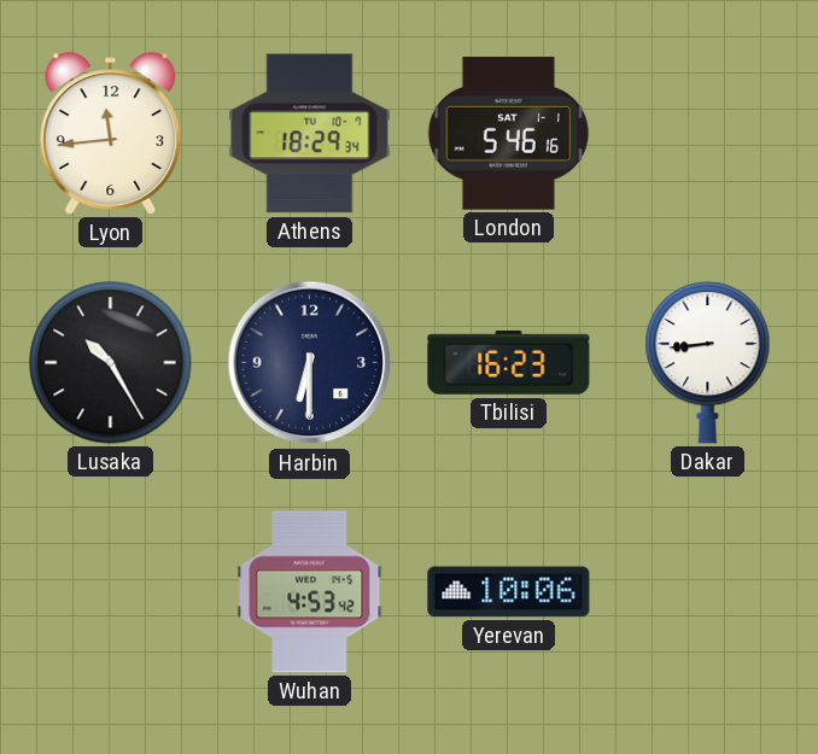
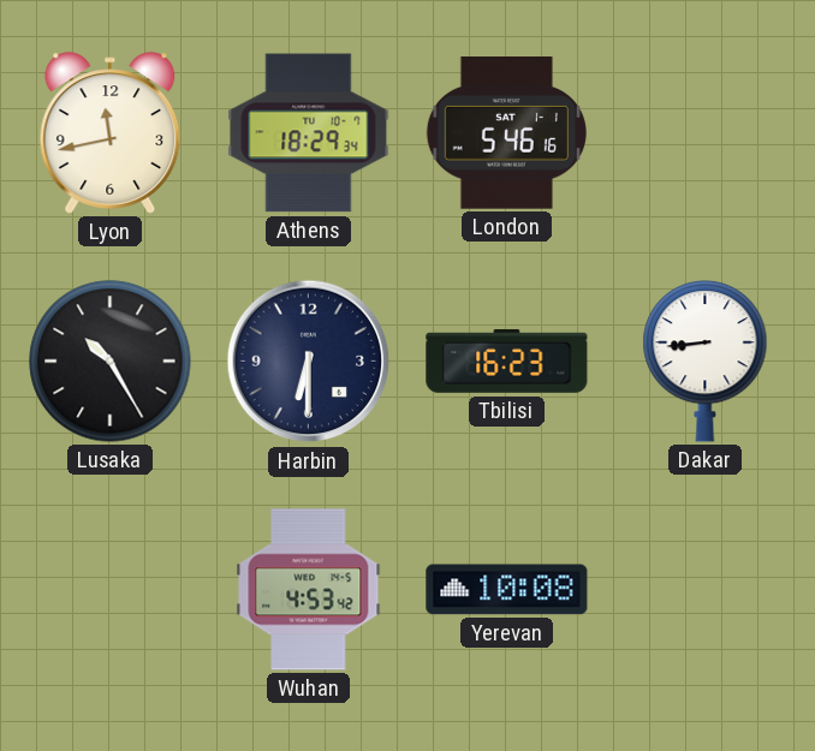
Lyon: 11:44 -> 11:43 (111, 133)
Yerevan: 10:06 -> 10:08 (507, 590)
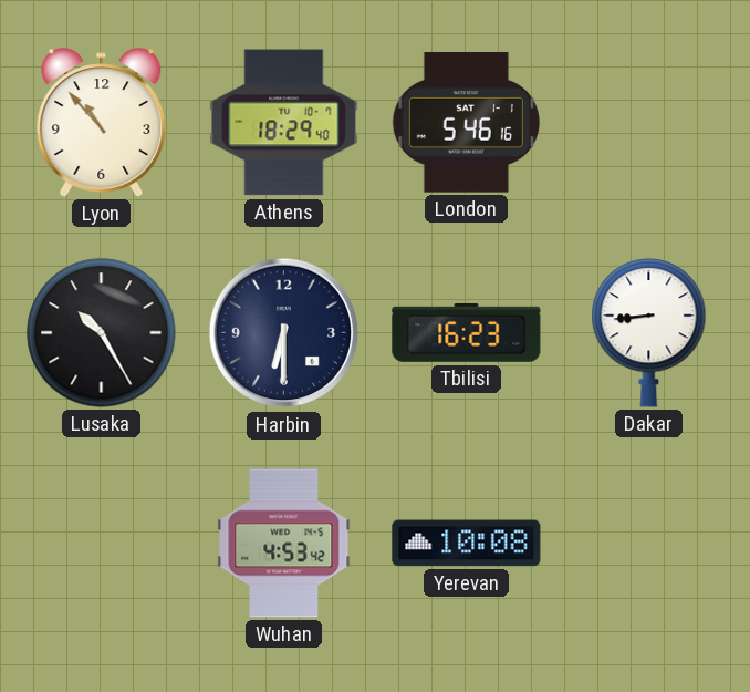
Lyon: 11:43 -> 10:53 (102, 123)
Athens: 18:29:34 -> 18:29:40 (284, 123)
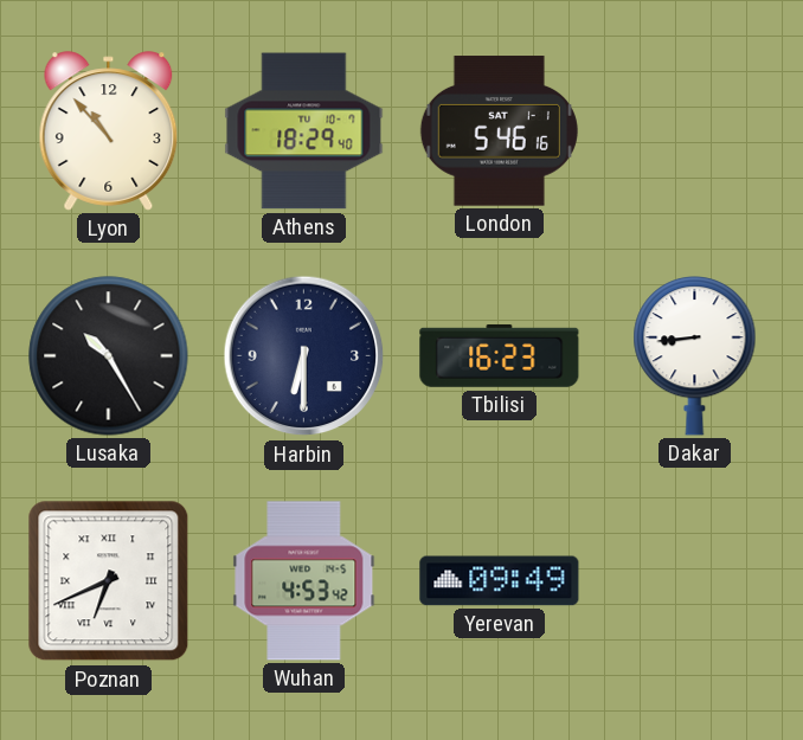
Poznan: none -> 6:41 (109, 581)
Yerevan: 10:08 -> 09:49 (500, 581)
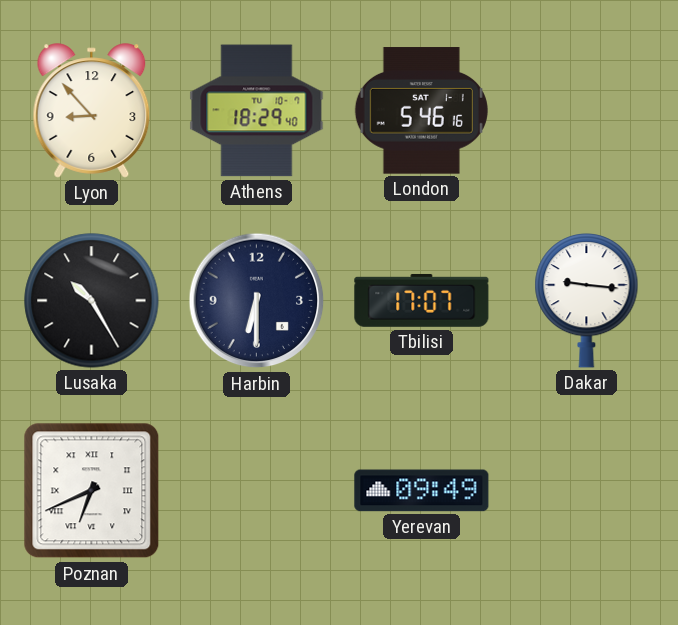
Lyon: 10:53 -> 8:53 (92, 111)
Tbilisi: 16:23 -> 17:07 (422, 300)
Dakar: 8:44 -> 9:16 (587, 301)
Wuhan: 4:53 -> none (304, 581)
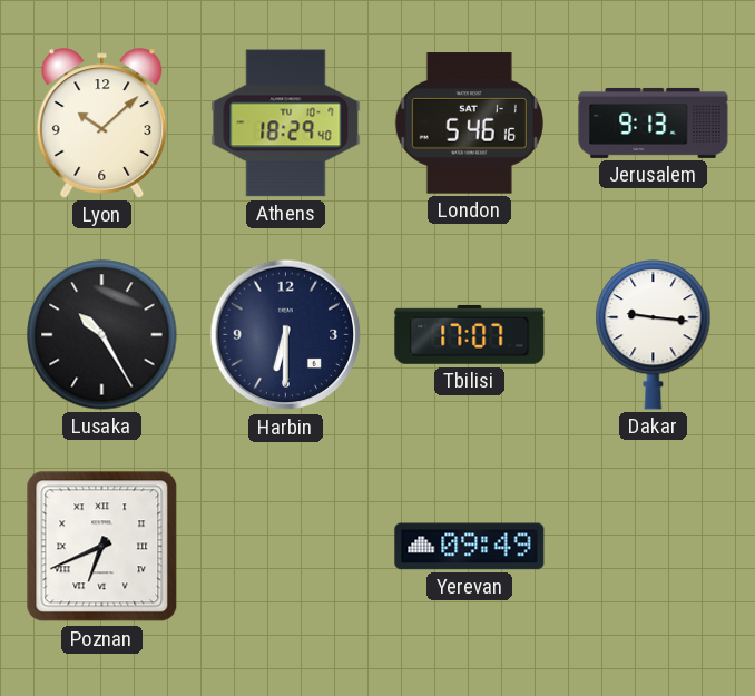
Lyon: 8:53 -> 10:08 (102, 124)
Jerusalem: none -> 9:13 (654, 122)
